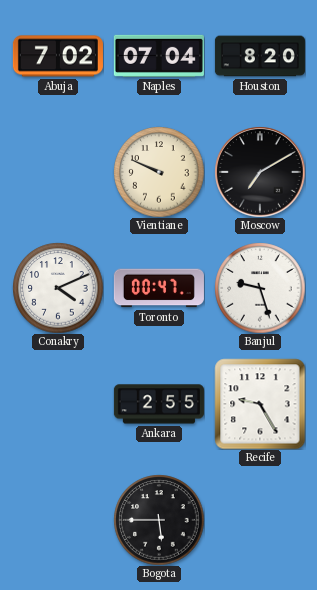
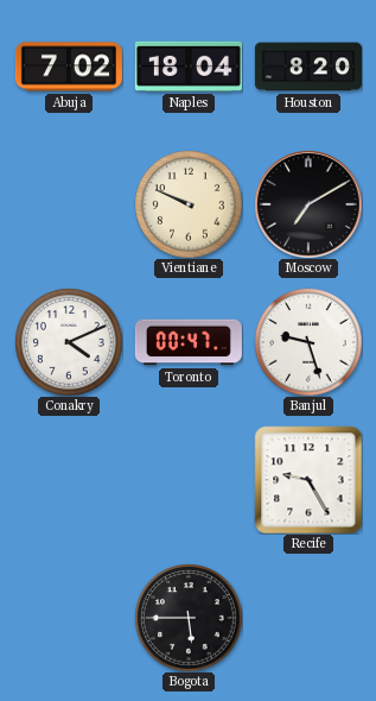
Naples: 07:04 -> 18:04 (189, 67)
Ankara: 2:55 -> none (159, 404)
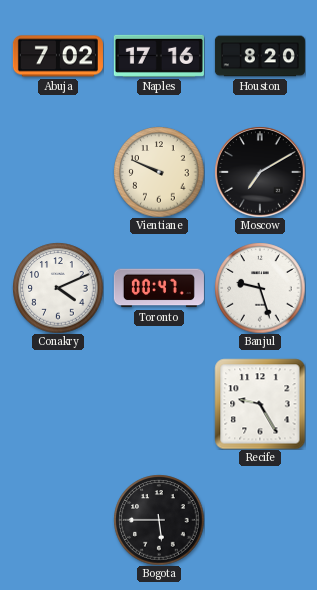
Naples: 18:04 -> 17:16 (159, 56)
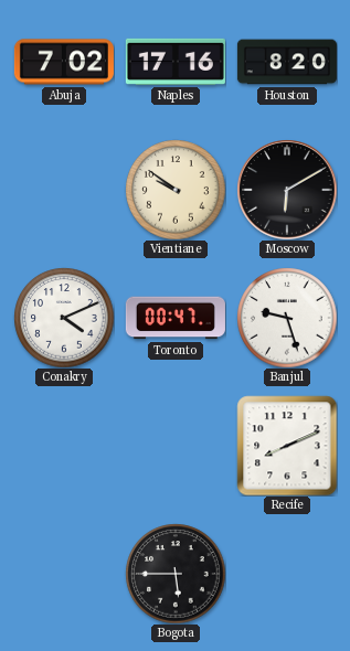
Vientiane: 9:49 -> 9:51 (176, 190)
Moscow: 7:10 -> 6:10 (287, 190)
Recife: 9:25 -> 8:11 (287, 446)
